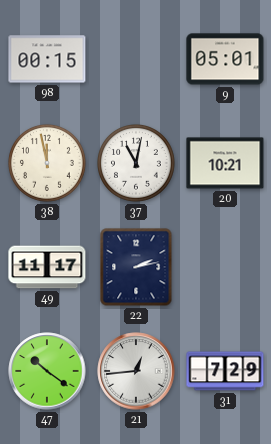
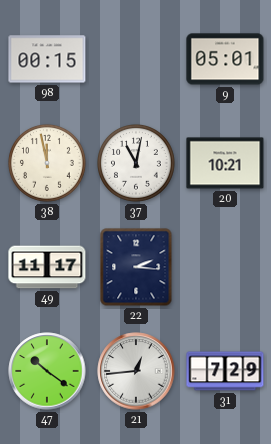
22: 2:13 -> 2:16 (136, 267)
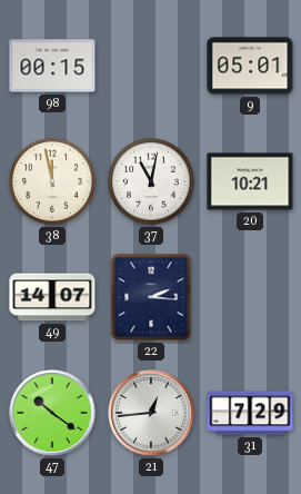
49: 11:17 -> 14:07 (52, 297)
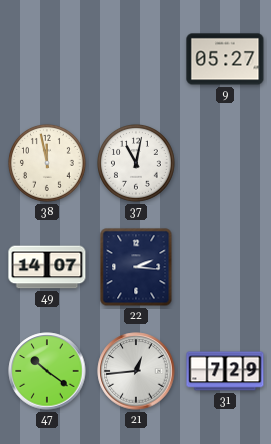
98: 00:15 -> none (52, 66)
9: 05:01 -> 05:27 (225, 59)
20: 10:21 -> none (250, 181)
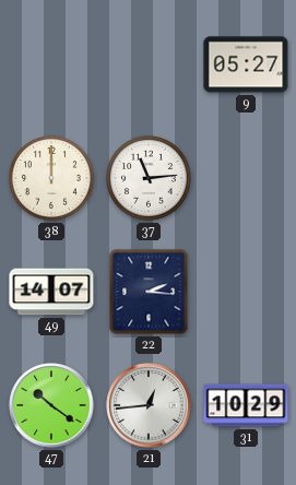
38: 11:58 -> 12:00 (52, 179)
37: 11:02 -> 11:14 (150, 179)
31: 7:29 -> 10:29 (246, 405)
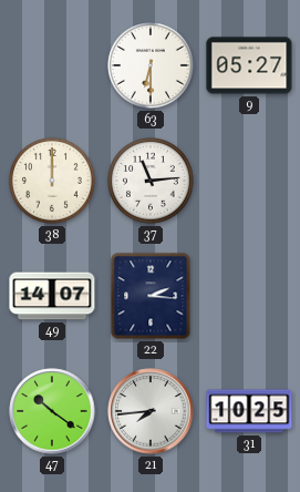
63: none -> 6:30 (152, 66)
21: 12:44 -> 7:44 (151, 411)
31: 10:29 -> 10:25 (249, 411)
